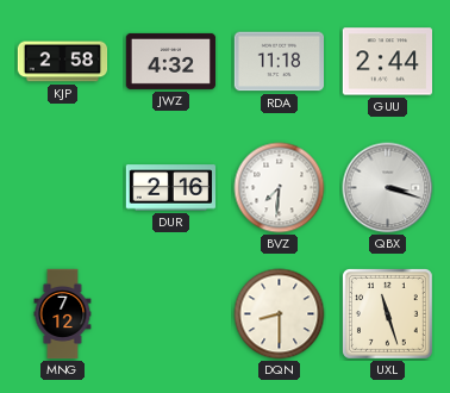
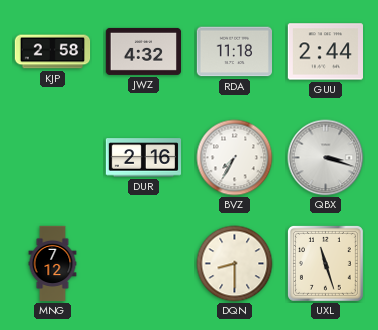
BVZ: 7:31 -> 7:35 (235, 158)
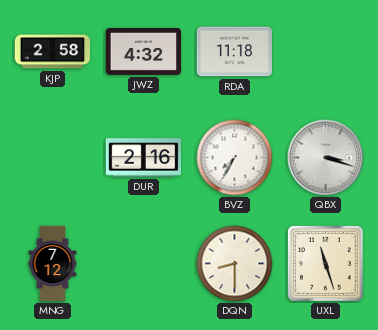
GUU: 2:44 -> none (326, 52)
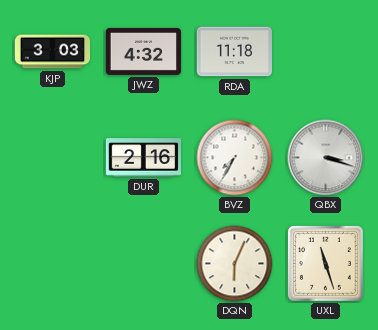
KJP: 2:58 -> 3:03 (53, 52)
MNG: 7:12 -> none (53, 264)
DQN: 8:30 -> 6:04 (235, 264)
